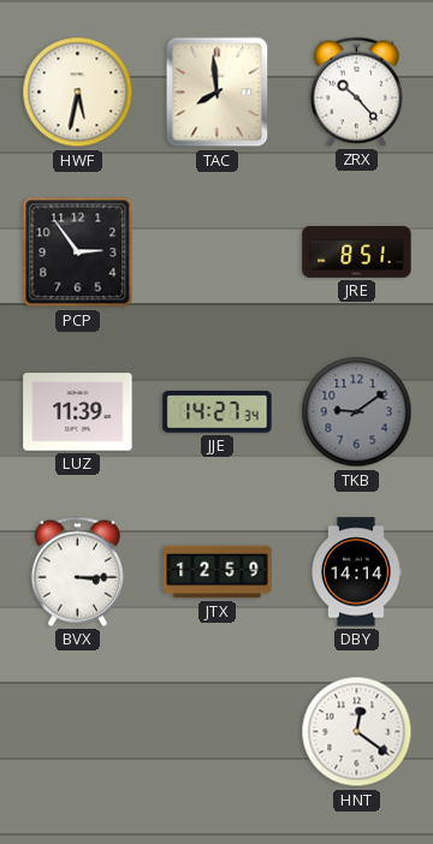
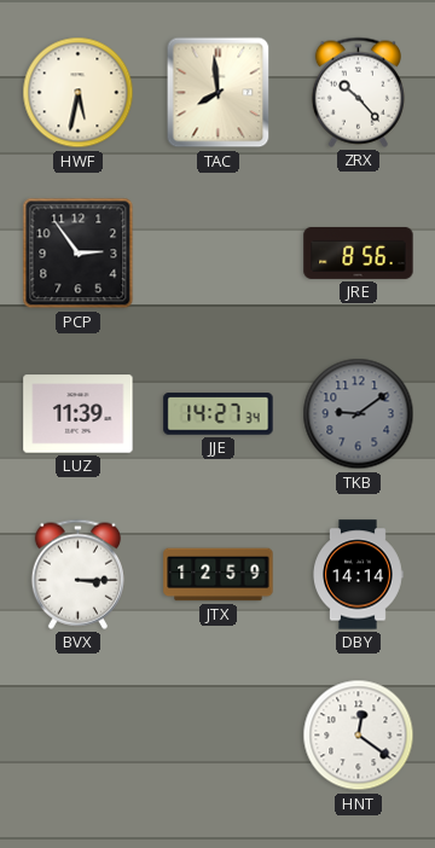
JRE: 8:51 -> 8:56 (359, 252)
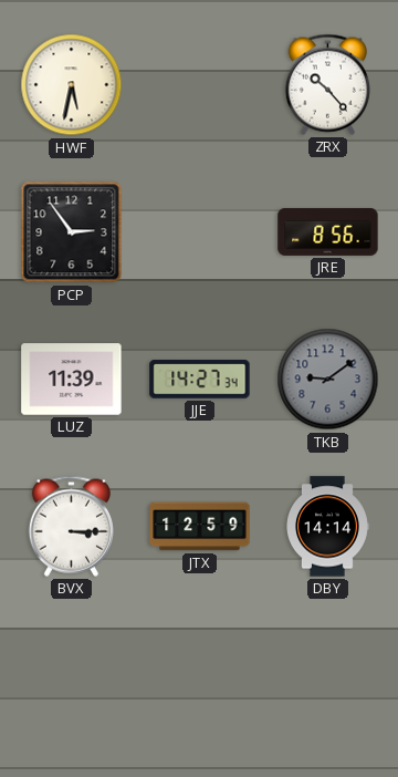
TAC: 7:59 -> none (219, 93)
HNT: 12:21 -> none (359, 736)
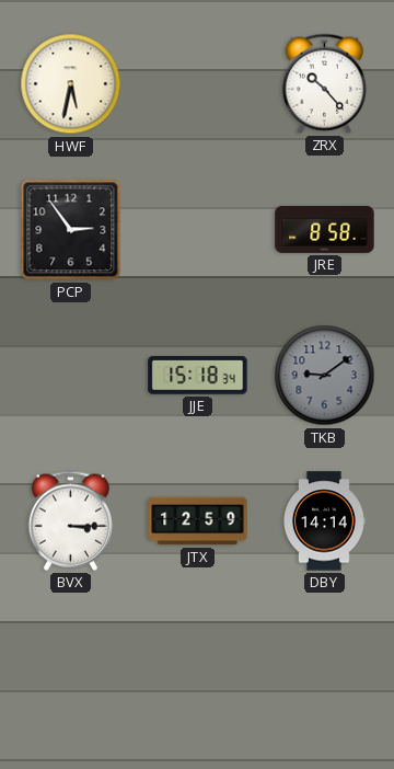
JRE: 8:56 -> 8:58 (325, 229)
LUZ: 11:39 -> none (72, 380)
JJE: 14:27 -> 15:18 (198, 376)
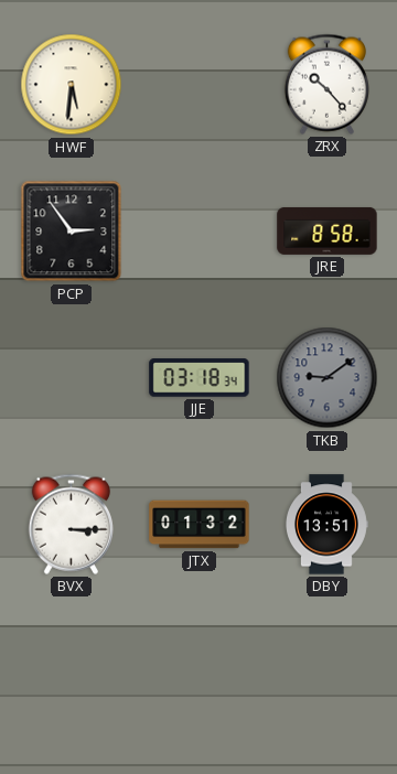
HWF: 5:32 -> 5:31 (72, 85)
JJE: 15:18 -> 03:18 (200, 378)
JTX: 12:59 -> 01:32 (200, 525)
DBY: 14:14 -> 13:51 (328, 525)
